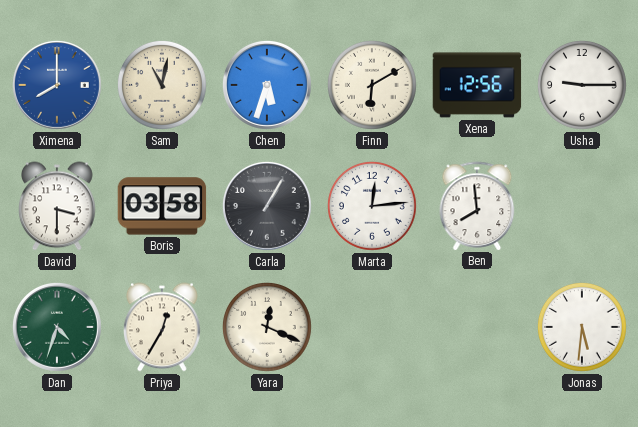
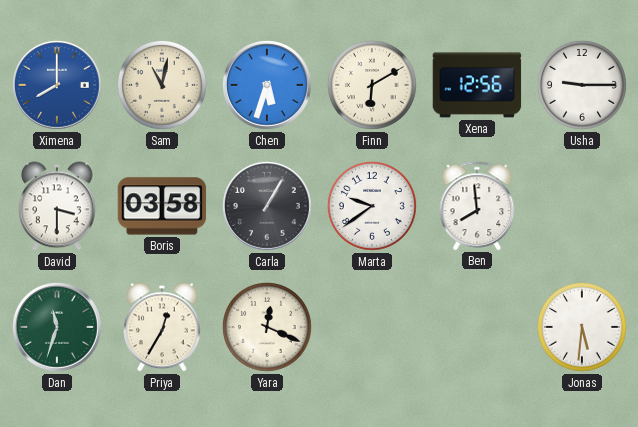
Marta: 12:14 -> 9:39 (372, 206)
Dan: 4:33 -> 11:33 (57, 327)
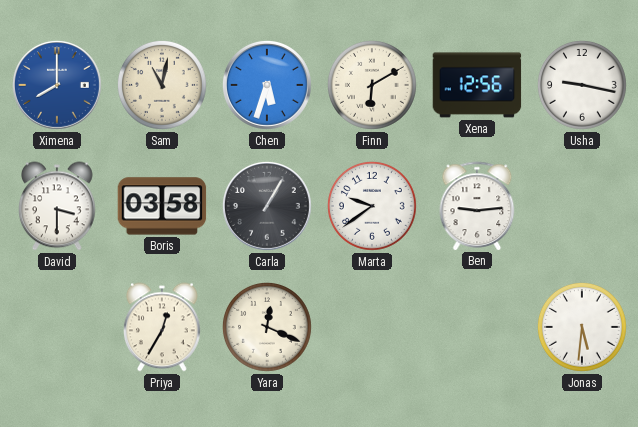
Usha: 9:15 -> 9:17 (582, 85)
Ben: 7:59 -> 9:14 (477, 206)
Dan: 11:33 -> none (57, 327)
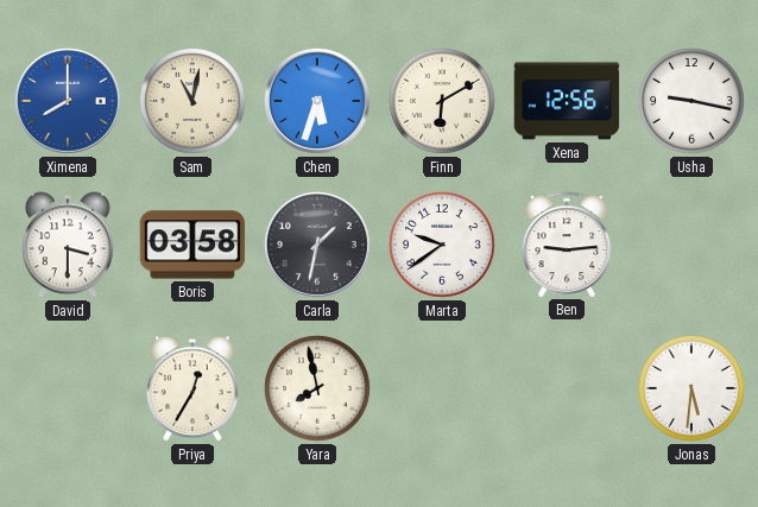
Carla: 1:05 -> 1:32 (317, 245)
Yara: 12:19 -> 7:58 (317, 388)
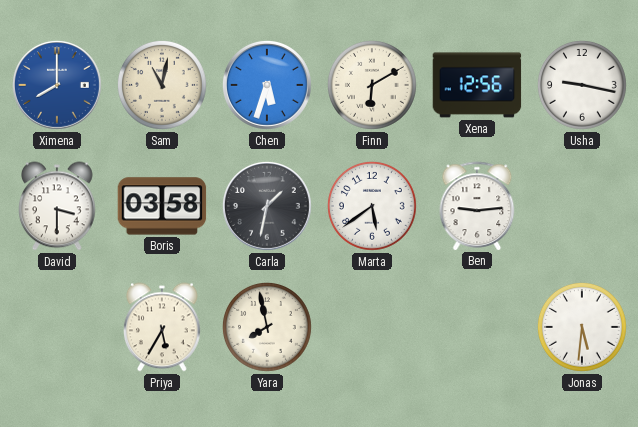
Marta: 9:39 -> 5:39 (372, 206)
Priya: 12:35 -> 5:35 (163, 327)
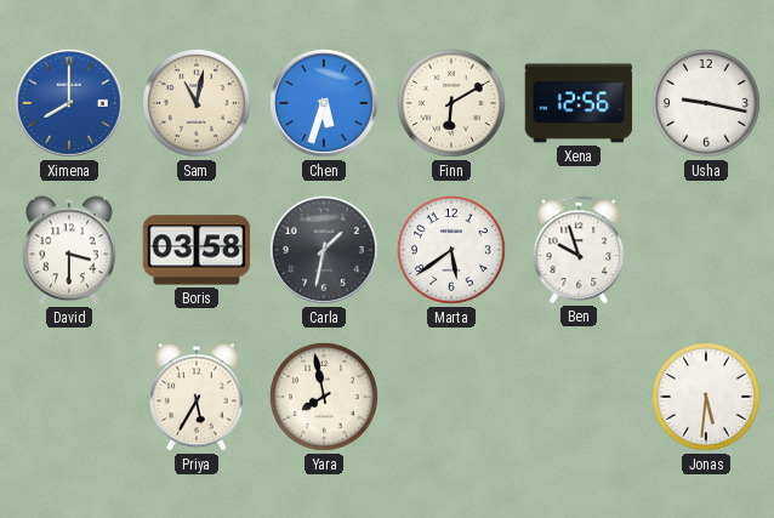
Ben: 9:14 -> 9:57 (579, 250)
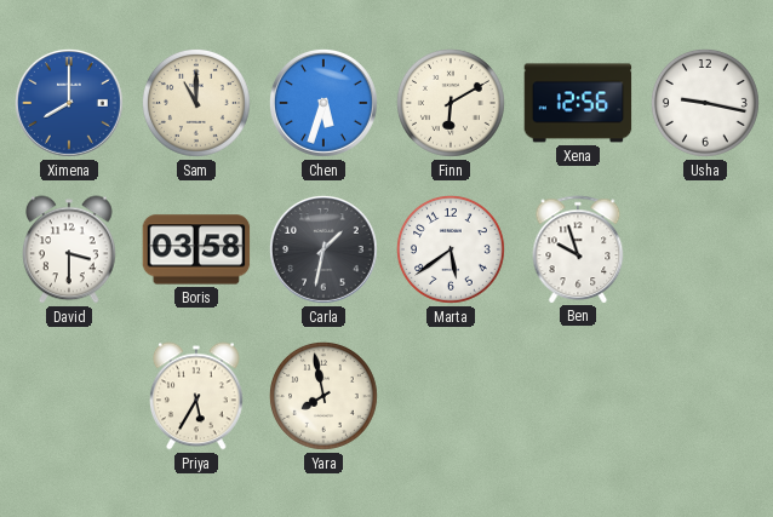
Sam: 11:02 -> 11:00 (196, 103)
Jonas: 5:31 -> none (706, 397)
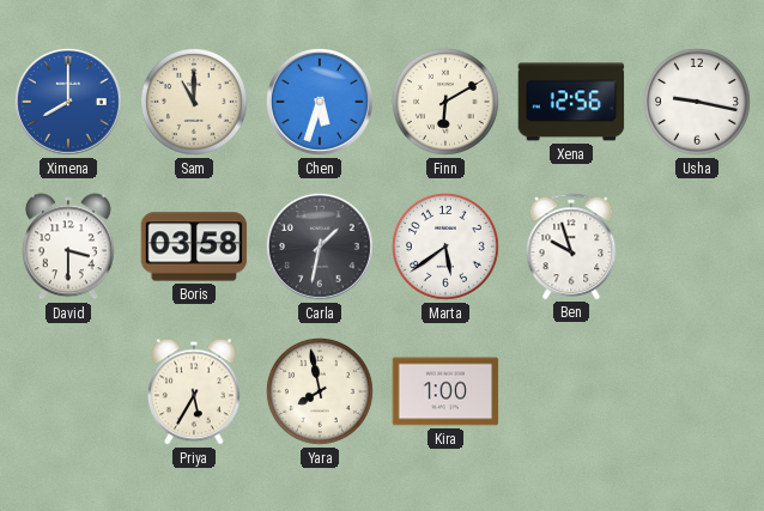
Kira: none -> 1:00 (445, 391)
